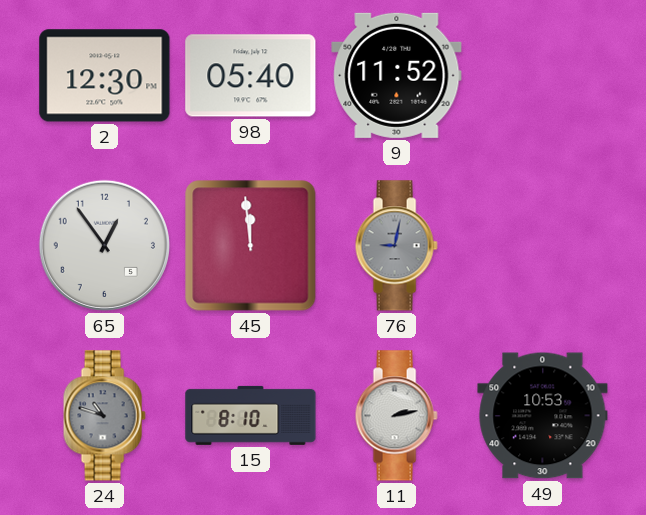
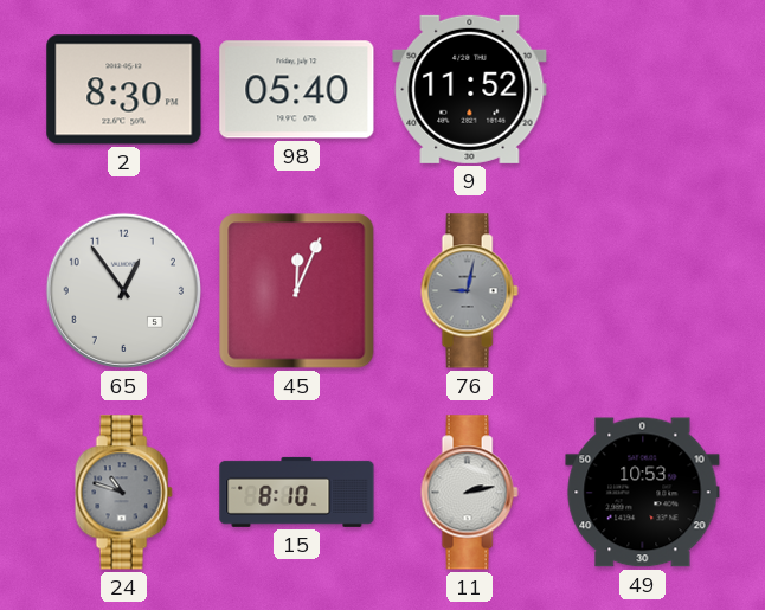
2: 12:30 -> 8:30 (124, 90)
45: 11:59 -> 12:04 (297, 291)
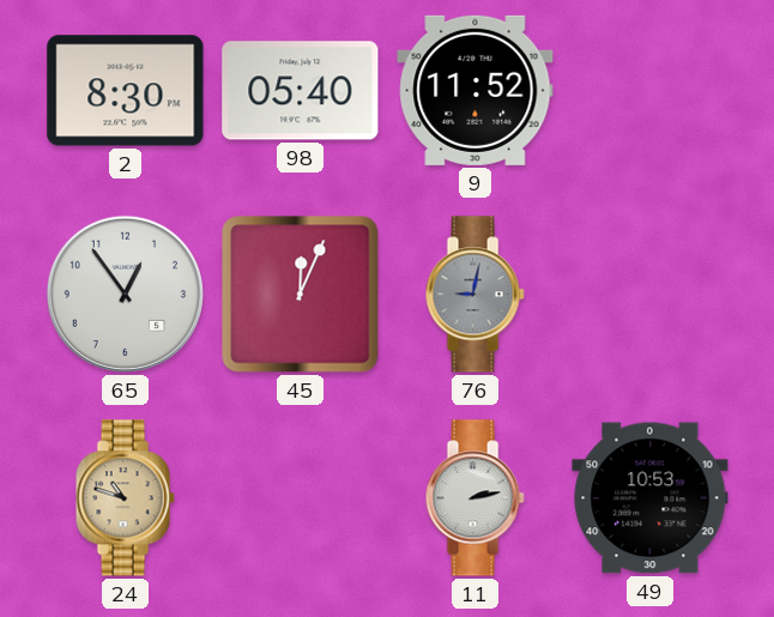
24 dial: grey -> champagne (125, 498)
15: 8:10 -> none (297, 492)
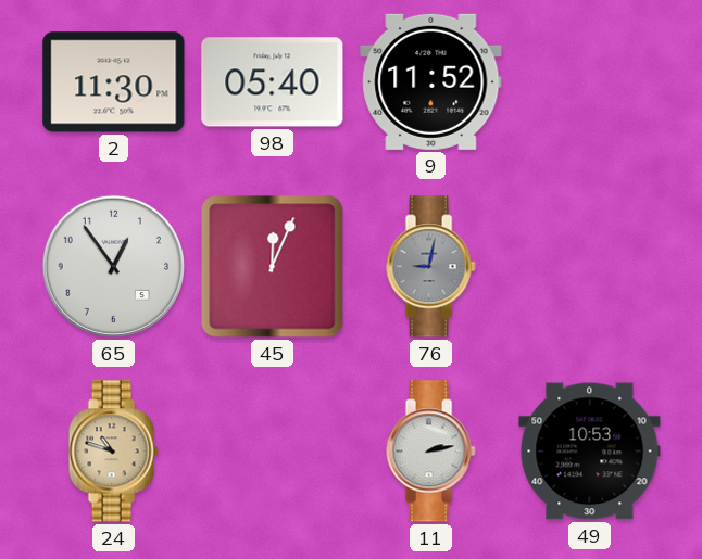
2: 8:30 -> 11:30 (114, 82)
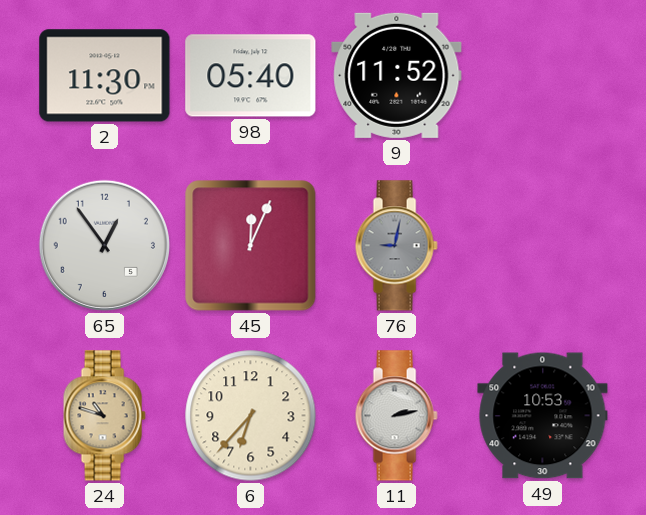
6: none -> 6:37 (251, 416)
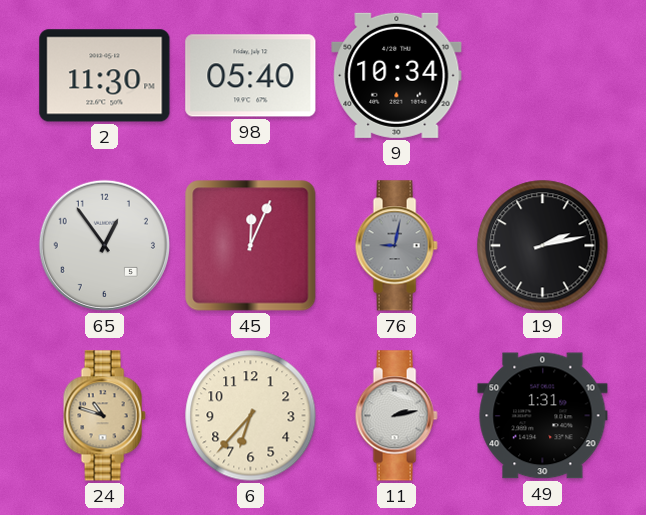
9: 11:52 -> 10:34 (397, 75)
19: none -> 2:13 (543, 246)
49: 10:53 -> 1:31 (543, 416)
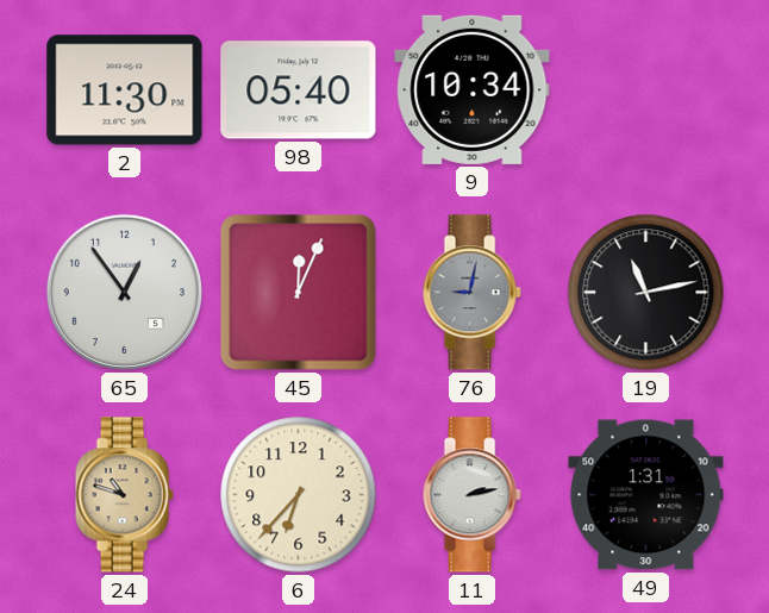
19: 2:13 -> 11:13 (646, 293)
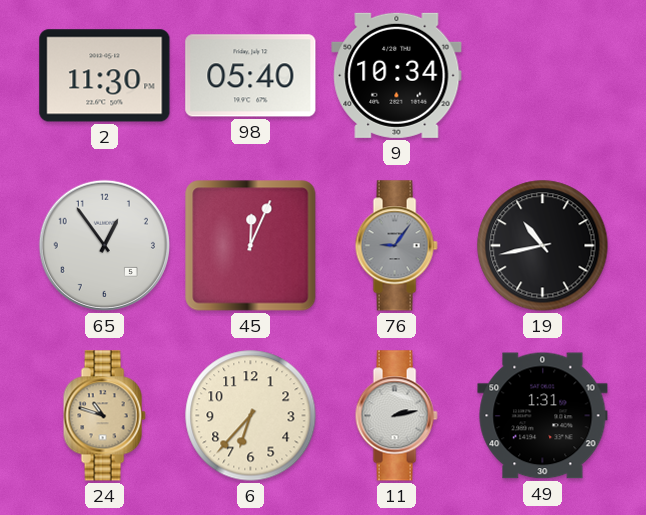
76: 9:02 -> 9:06 (396, 246)
19: 11:13 -> 10:43 (543, 246)
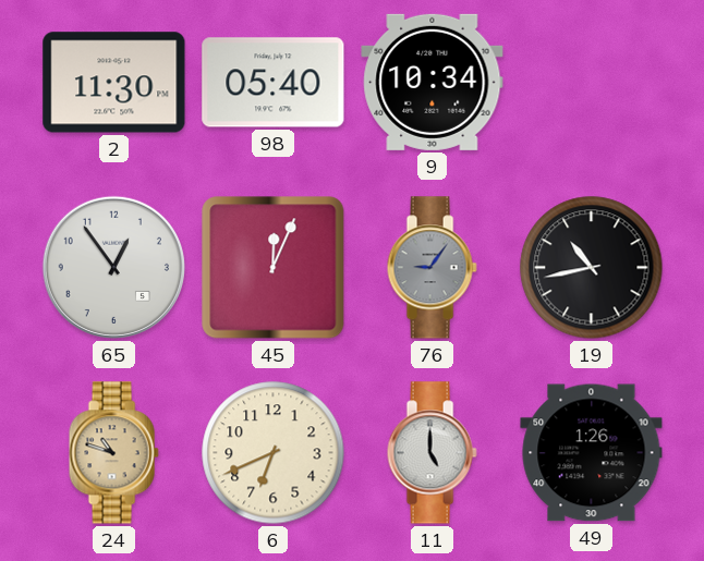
6: 6:37 -> 6:41 (274, 453)
11: 2:13 -> 5:00 (432, 453)
49: 1:31 -> 1:26 (592, 453)
